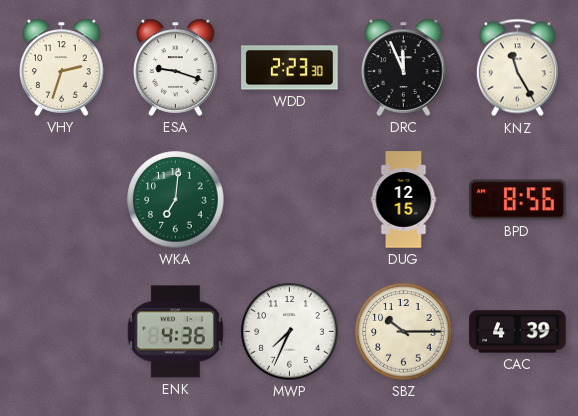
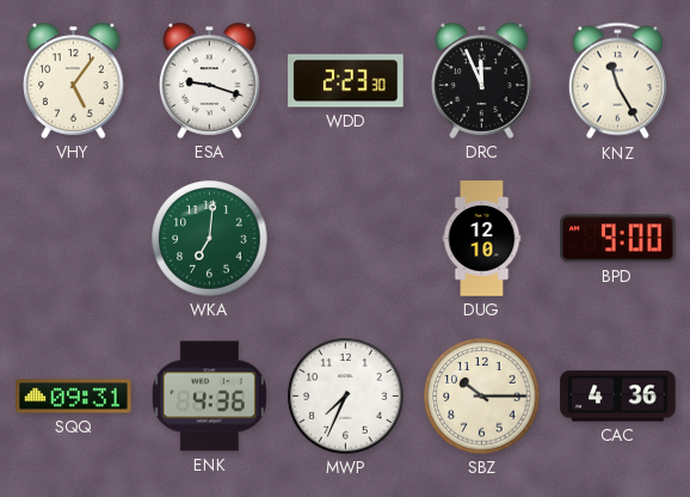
VHY: 2:33 -> 5:06 (74, 80)
DUG: 12:15 -> 12:10 (482, 239)
BPD: 8:56 -> 9:00 (618, 239)
SQQ: none -> 09:31 (74, 397)
CAC: 4:39 -> 4:36 (618, 397)
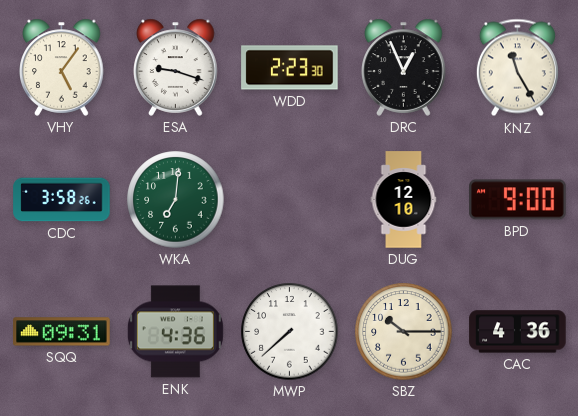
DRC: 11:56 -> 12:56 (404, 67)
CDC: none -> 3:58 (62, 200)
MWP: 7:34 -> 7:38 (290, 332)
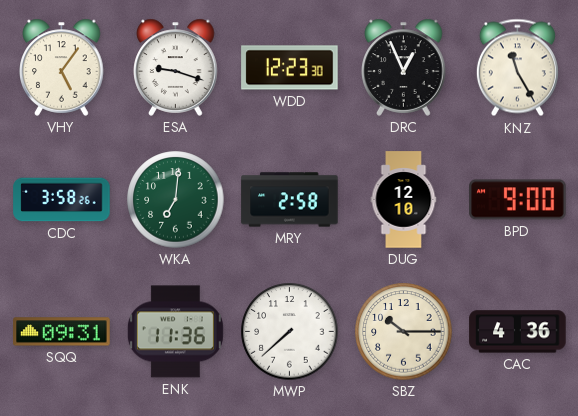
WDD: 2:23 -> 12:23 (290, 68)
MRY: none -> 2:58 (290, 200)
ENK: 4:36 -> 11:36 (175, 332)
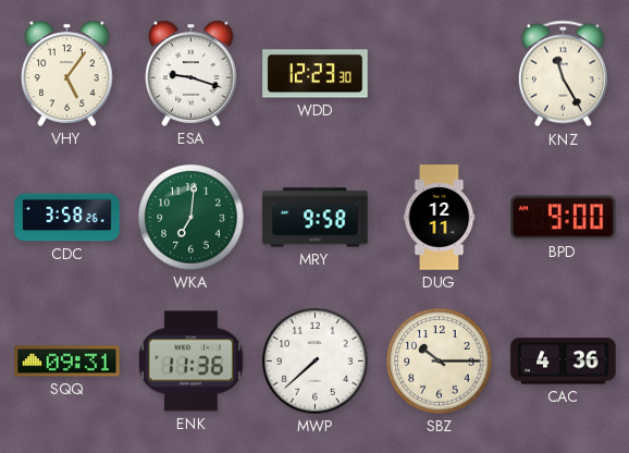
DRC: 12:56 -> none (404, 67)
MRY: 2:58 -> 9:58 (316, 218)
DUG: 12:10 -> 12:11 (440, 218)
